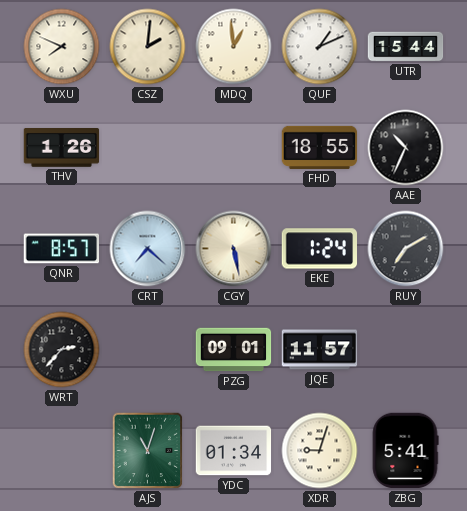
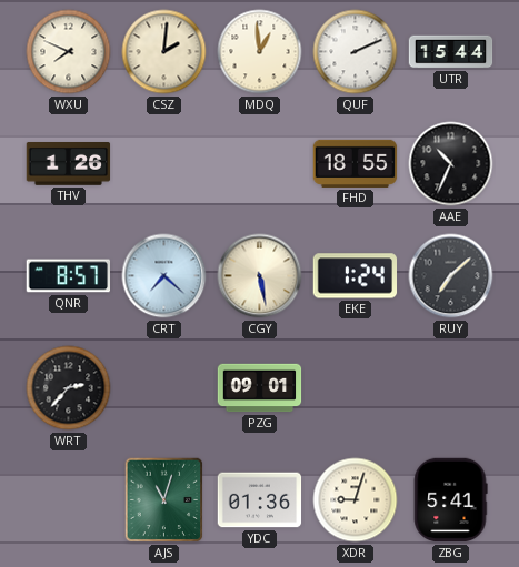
QUF: 1:11 -> 2:11 (356, 52)
RUY: 7:10 -> 7:08 (451, 276)
JQE: 11:57 -> none (320, 350)
YDC: 01:34 -> 01:36 (260, 500)
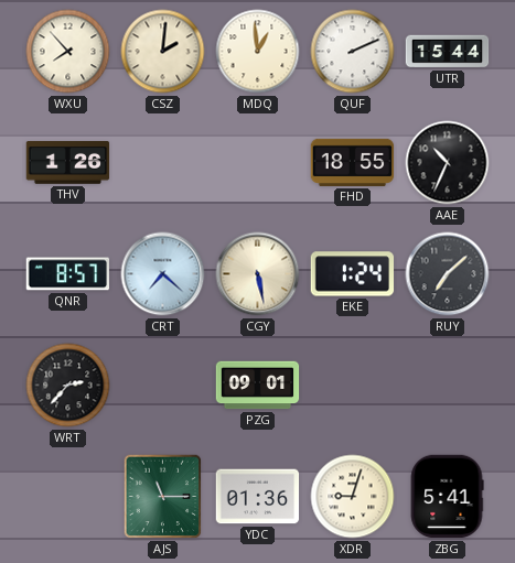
WXU: 7:49 -> 7:53 (68, 52)
AJS: 11:03 -> 11:15 (163, 497)
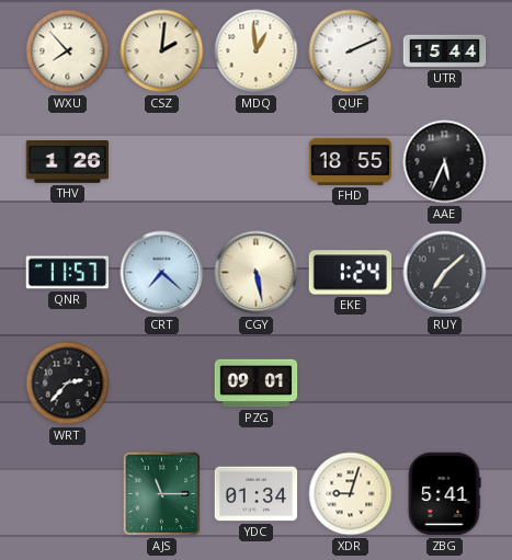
AAE: 10:34 -> 5:34 (445, 162)
QNR: 8:57 -> 11:57 (67, 273)
YDC: 01:36 -> 01:34 (257, 494)
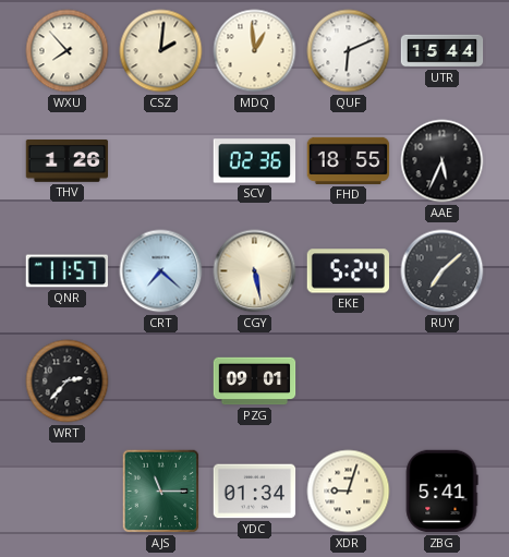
QUF: 2:11 -> 6:11 (349, 51)
SCV: none -> 02:36 (254, 161)
EKE: 1:24 -> 5:24 (349, 271)
